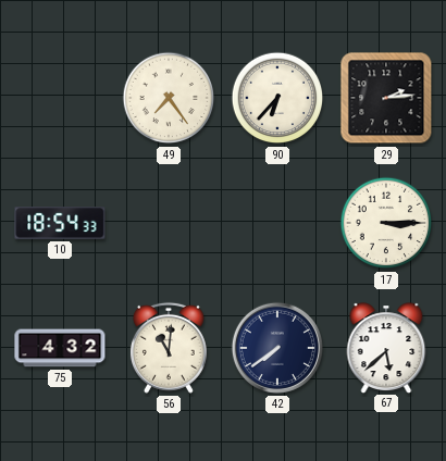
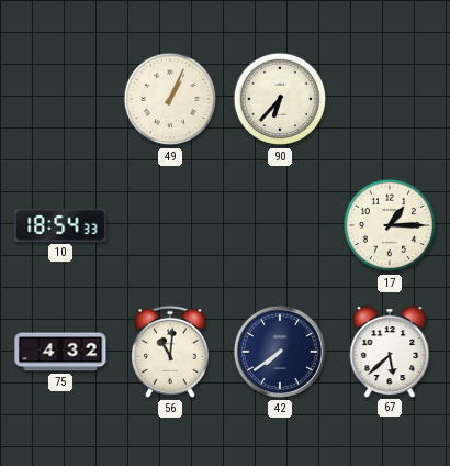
49: 7:24 -> 1:04 (170, 99)
29: 2:14 -> none (386, 98)
17: 3:15 -> 1:15 (390, 225)
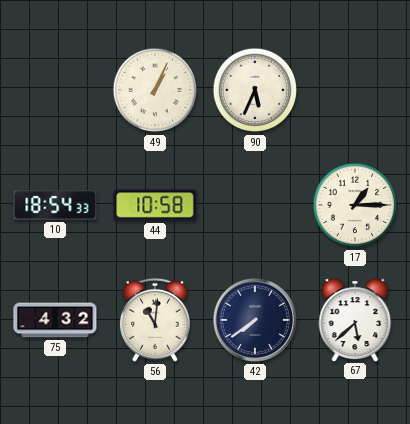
90: 6:37 -> 5:34 (255, 90)
44: none -> 10:58 (155, 205)
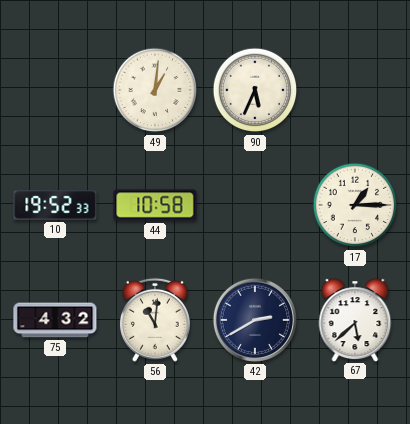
49: 1:04 -> 1:01 (155, 90)
10: 18:54 -> 19:52 (55, 205)
42: 7:39 -> 2:40 (255, 320)
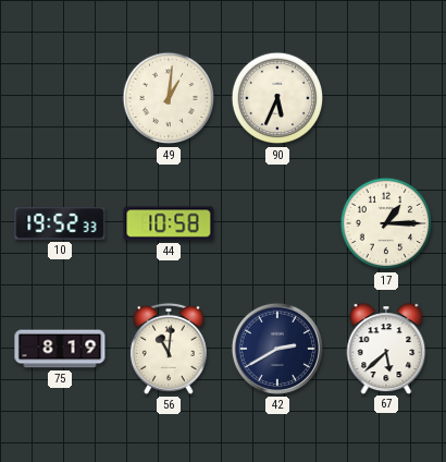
75: 4:32 -> 8:19 (60, 349)
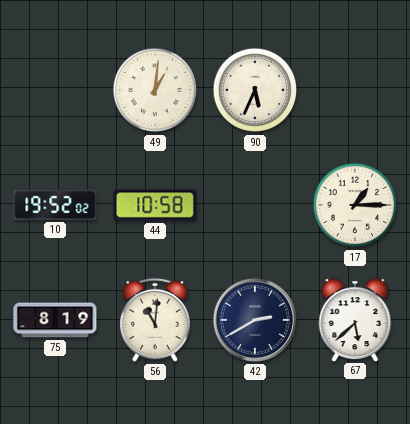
10: 19:52:33 -> 19:52:02 (55, 205)
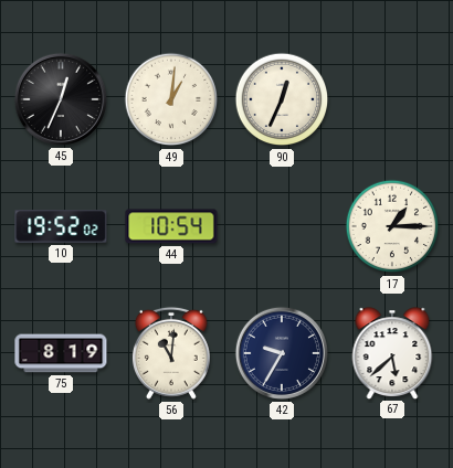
45: none -> 12:34 (61, 99)
90: 5:34 -> 12:34 (282, 99)
44: 10:58 -> 10:54 (171, 226)
42: 2:40 -> 9:35 (282, 353)
